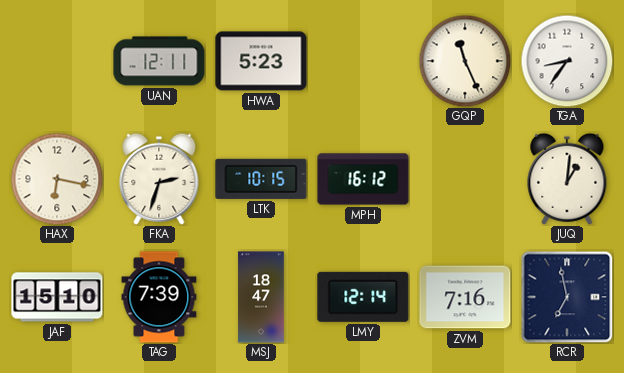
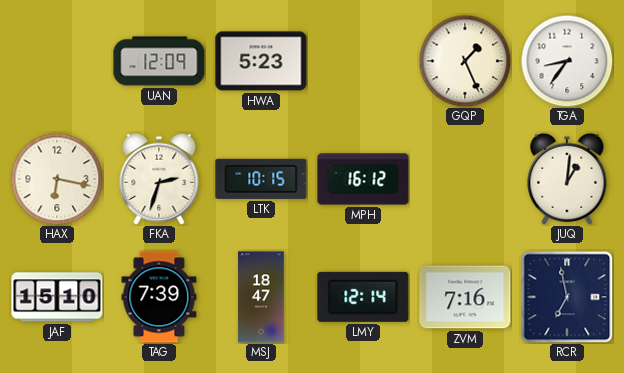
UAN: 12:11 -> 12:09 (159, 61)
GQP: 11:26 -> 1:26 (465, 61)
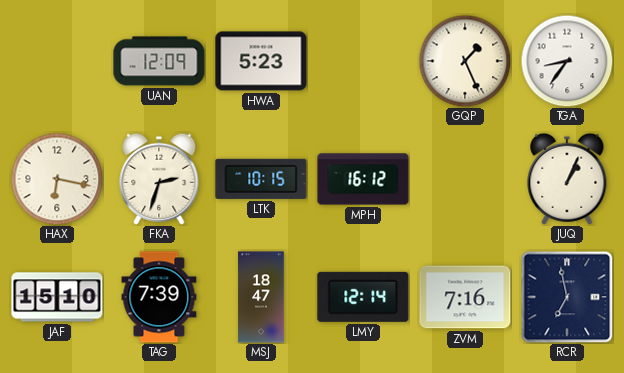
JUQ: 1:01 -> 1:04 (567, 179)
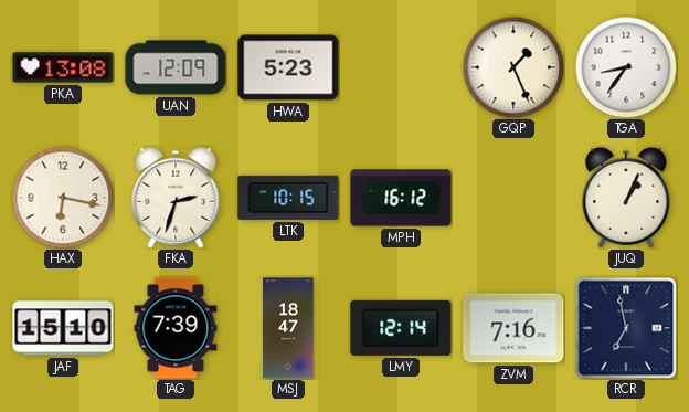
PKA: none -> 13:08 (63, 67)
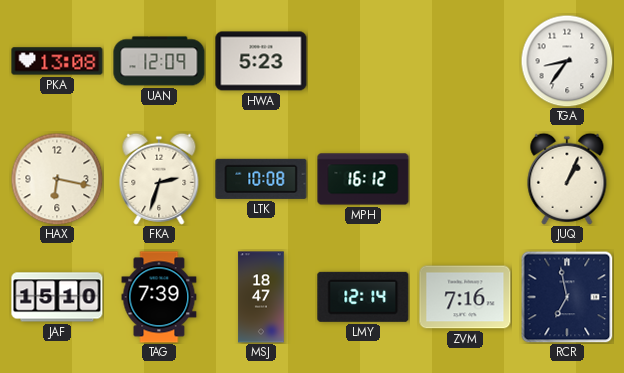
GQP: 1:26 -> none (513, 67)
LTK: 10:15 -> 10:08 (261, 179)
